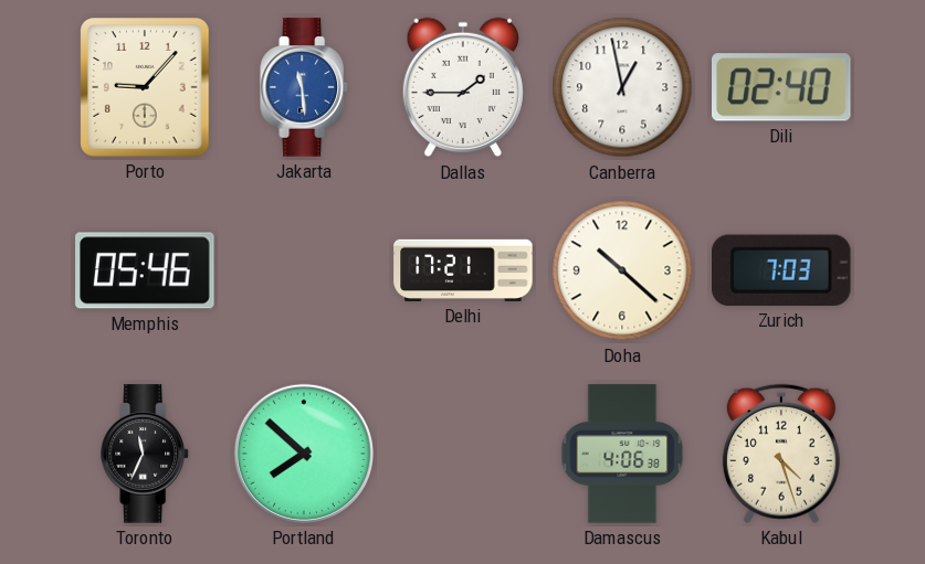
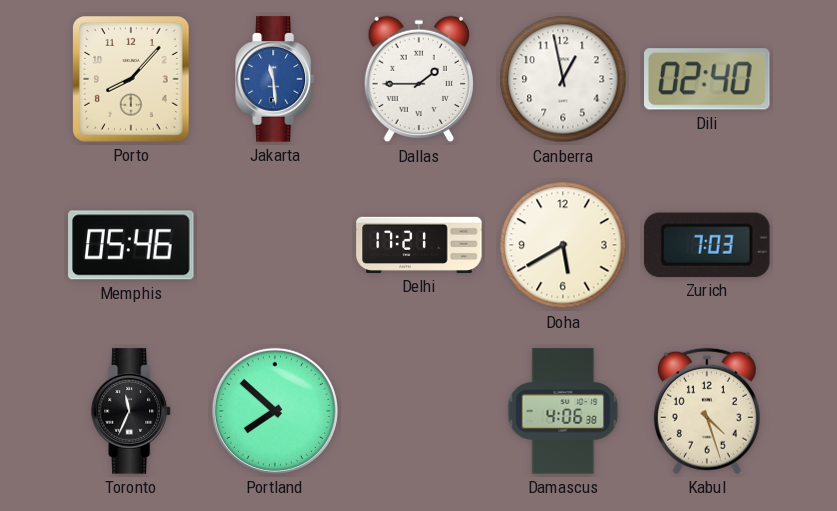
Porto: 9:07 -> 8:07 (131, 79)
Doha: 10:22 -> 5:40 (563, 245)
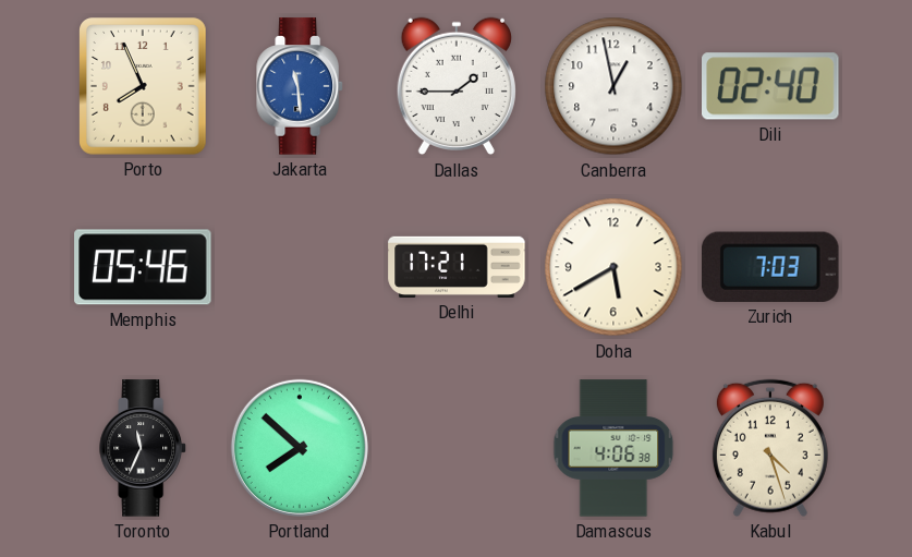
Porto: 8:07 -> 7:56 (143, 86)
